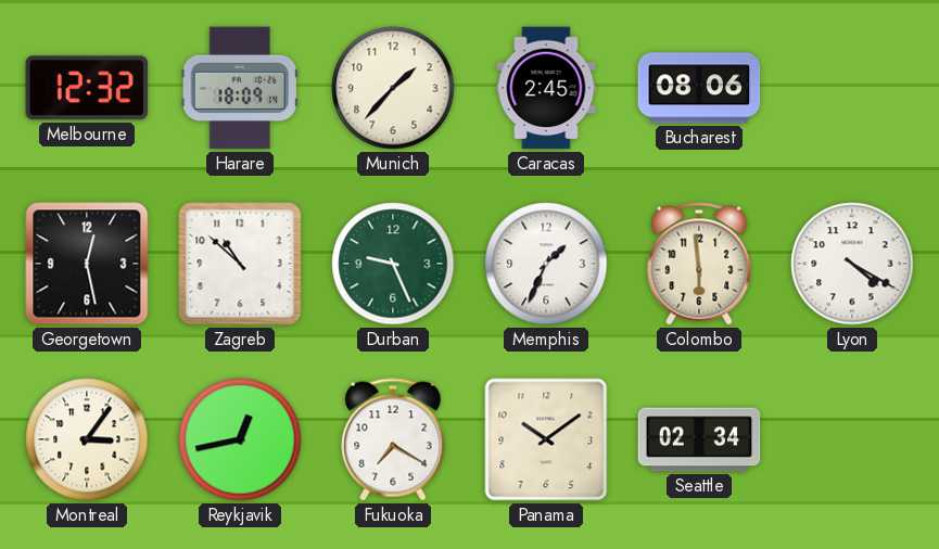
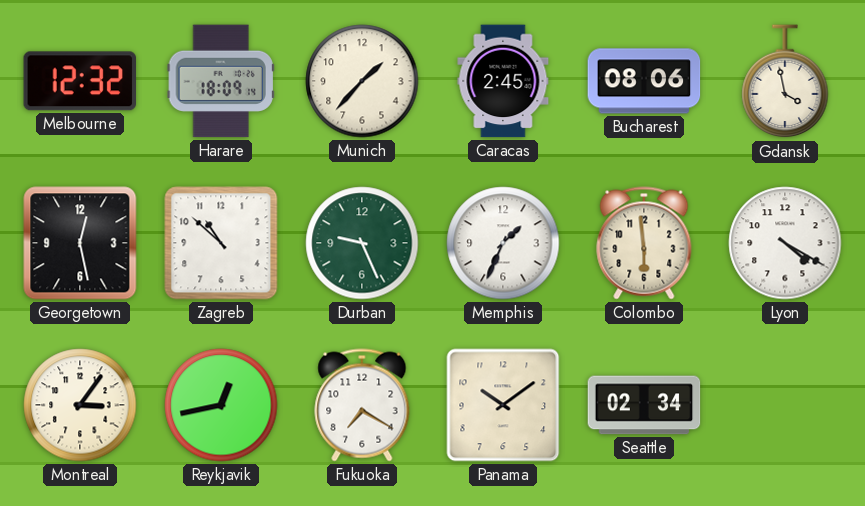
Gdansk: none -> 3:58 (785, 82)
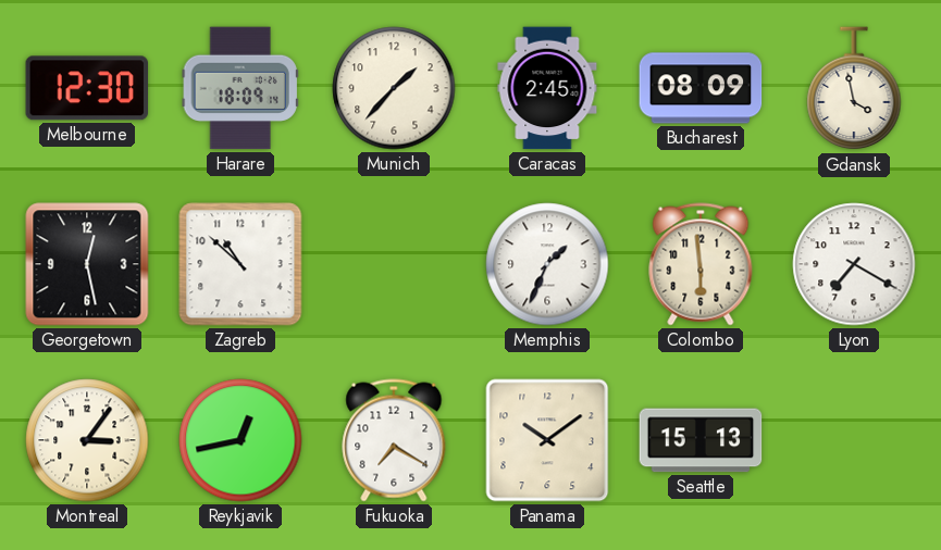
Melbourne: 12:32 -> 12:30 (87, 88)
Bucharest: 08:06 -> 08:09 (701, 88)
Durban: 9:26 -> none (362, 243)
Lyon: 4:20 -> 7:20 (854, 264)
Seattle: 02:34 -> 15:13 (701, 440)
